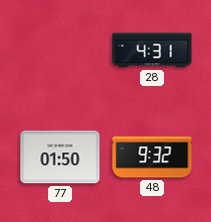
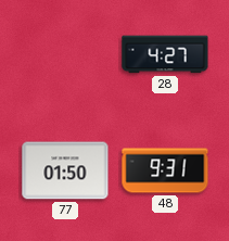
28: 4:31 -> 4:27 (165, 54)
48: 9:32 -> 9:31 (165, 170)
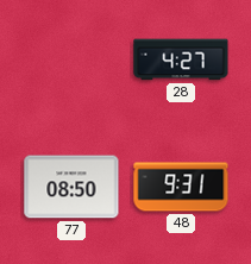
77: 01:50 -> 08:50 (71, 187)
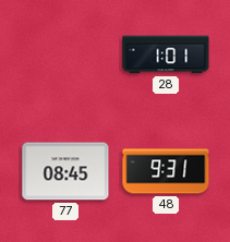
28: 4:27 -> 1:01 (166, 55)
77: 08:50 -> 08:45 (65, 171)
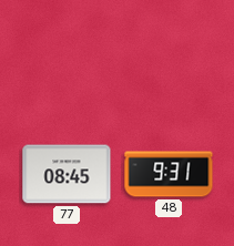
28: 1:01 -> none (166, 55)
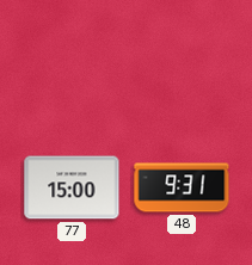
77: 08:45 -> 15:00 (72, 187)
